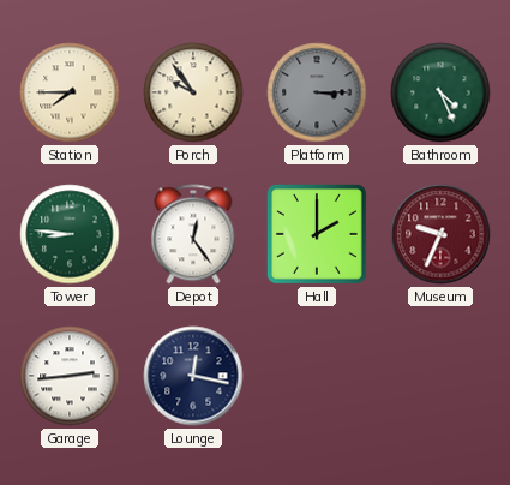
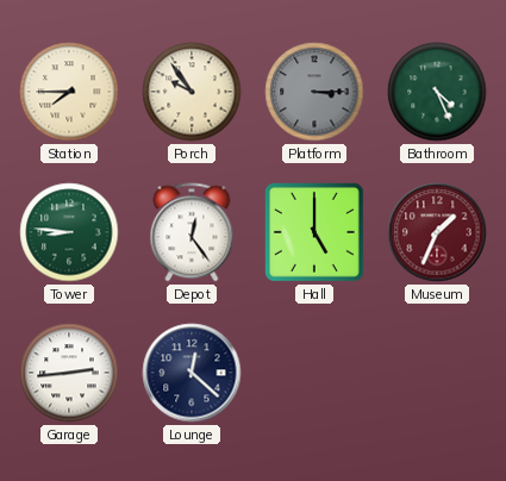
Hall: 2:00 -> 5:00 (314, 232)
Museum: 9:34 -> 1:34 (437, 232)
Lounge: 12:17 -> 12:22 (192, 373)
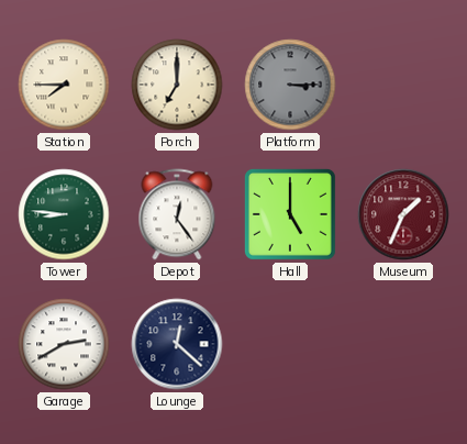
Porch: 9:54 -> 7:00 (177, 85)
Bathroom: 4:26 -> none (437, 92)
Garage: 2:44 -> 2:40 (64, 344)
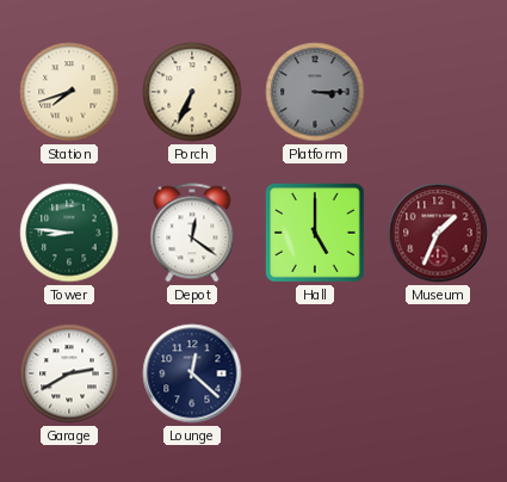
Station: 7:45 -> 7:42 (69, 92)
Porch: 7:00 -> 6:34 (192, 92)
Depot: 12:24 -> 12:21 (192, 233)
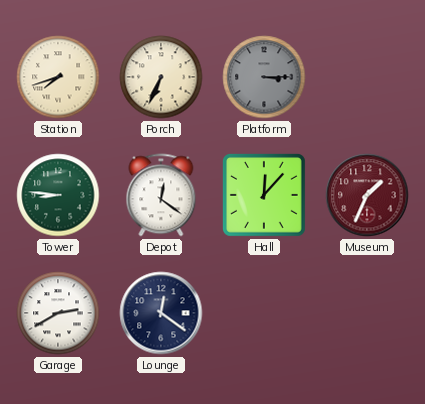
Hall: 5:00 -> 12:07 (264, 195)
Lounge: 12:22 -> 12:21 (161, 313)
